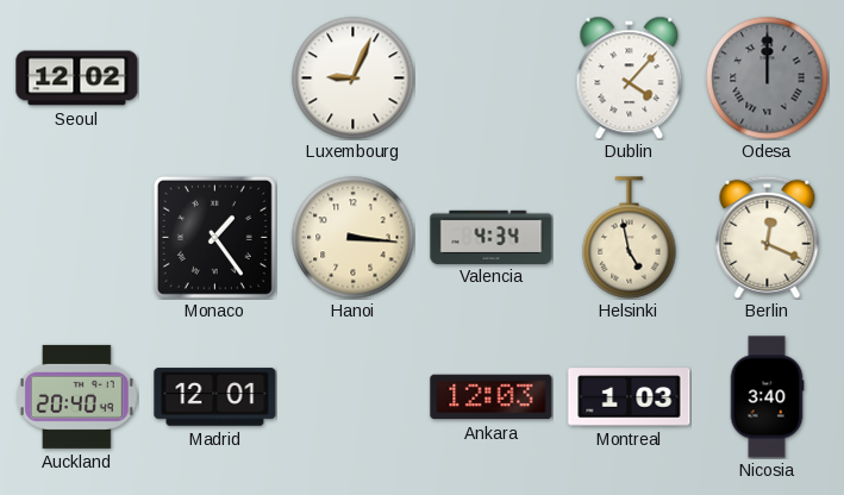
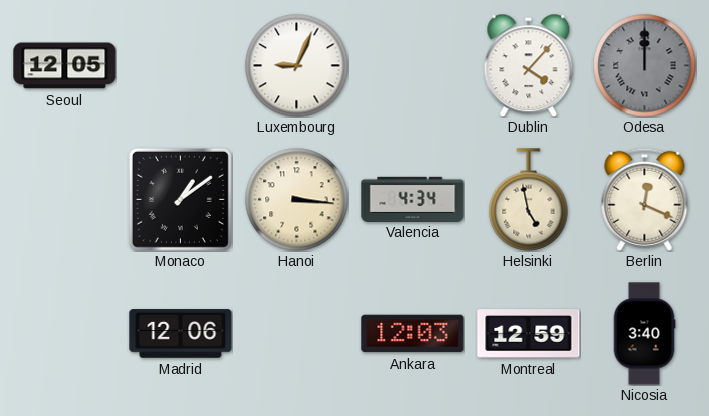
Seoul: 12:02 -> 12:05 (65, 66)
Monaco: 1:24 -> 1:09 (180, 199)
Auckland: 20:40 -> none (77, 396)
Madrid: 12:01 -> 12:06 (181, 334)
Montreal: 1:03 -> 12:59 (529, 334)
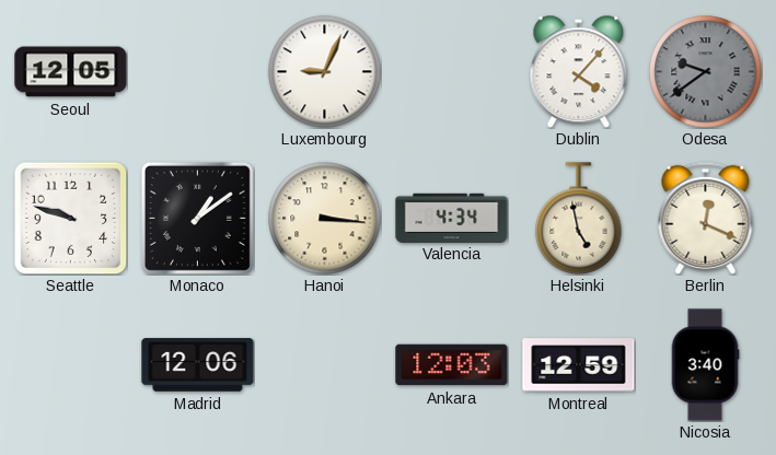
Odesa: 12:00 -> 9:39 (706, 72)
Seattle: none -> 9:48 (70, 218)
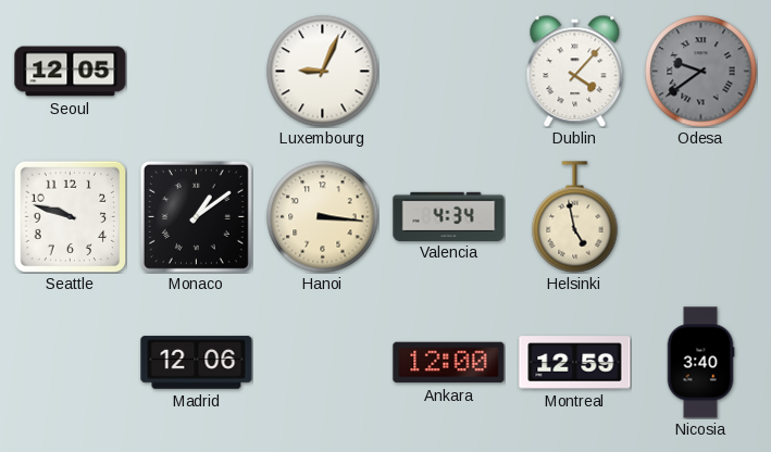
Berlin: 12:19 -> none (706, 218)
Ankara: 12:03 -> 12:00 (449, 363)
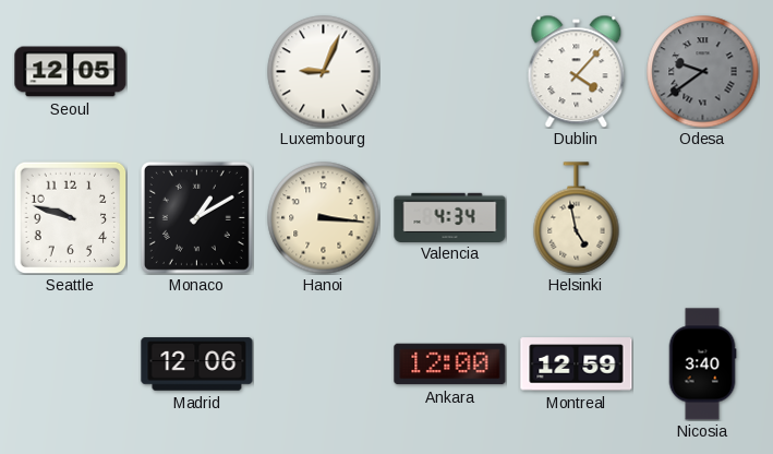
Monaco: 1:09 -> 1:10 (196, 217)
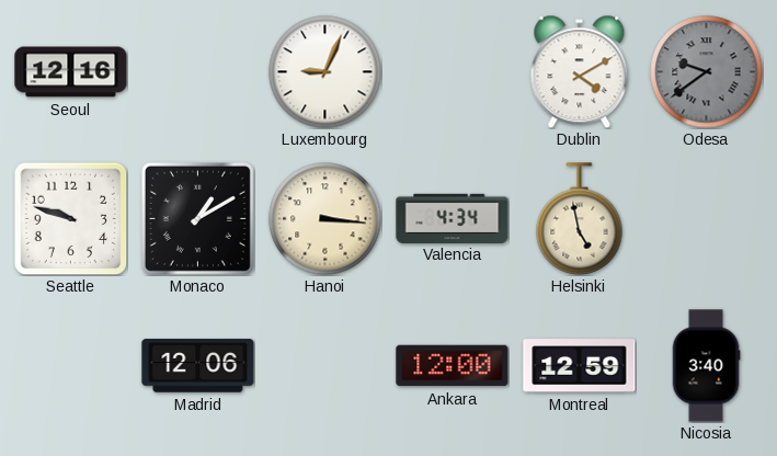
Seoul: 12:05 -> 12:16 (71, 72)
Dublin: 4:07 -> 4:10 (580, 71)
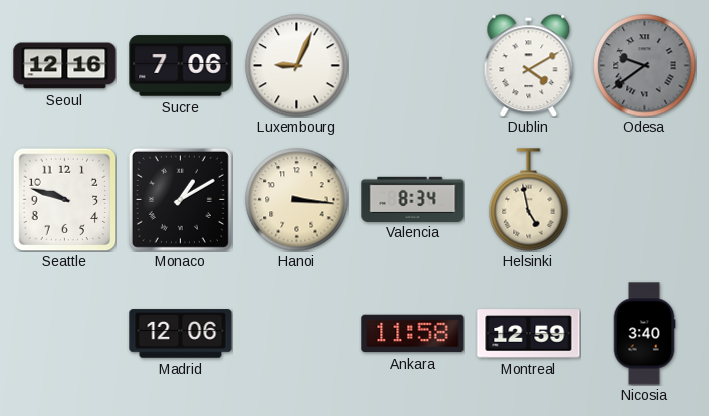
Sucre: none -> 7:06 (181, 66)
Valencia: 4:34 -> 8:34 (413, 199)
Ankara: 12:00 -> 11:58 (413, 334)
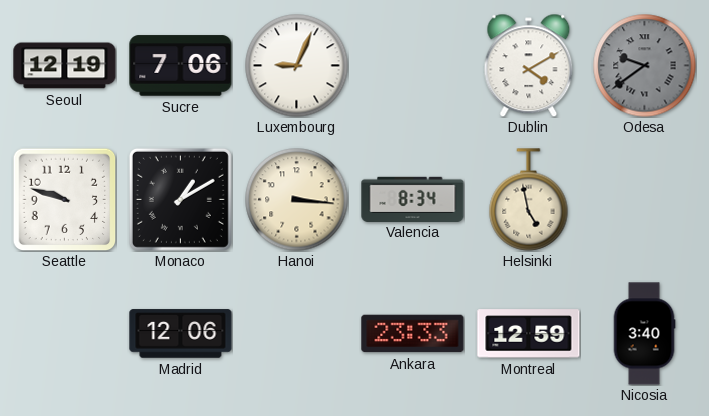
Seoul: 12:16 -> 12:19 (65, 66)
Ankara: 11:58 -> 23:33 (413, 334)
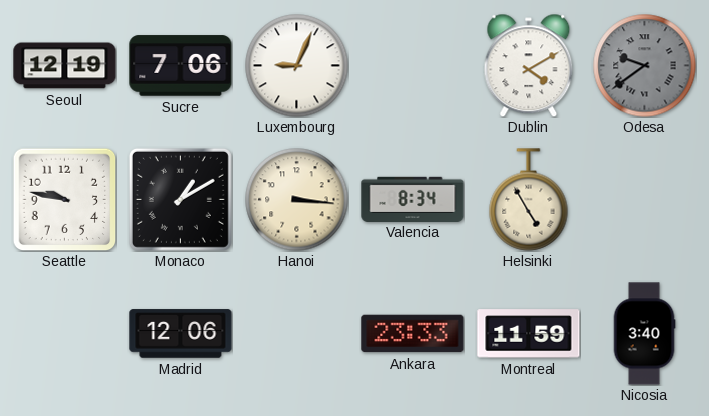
Seattle: 9:48 -> 9:47 (64, 199)
Helsinki: 4:58 -> 4:55 (529, 200)
Montreal: 12:59 -> 11:59 (529, 334)
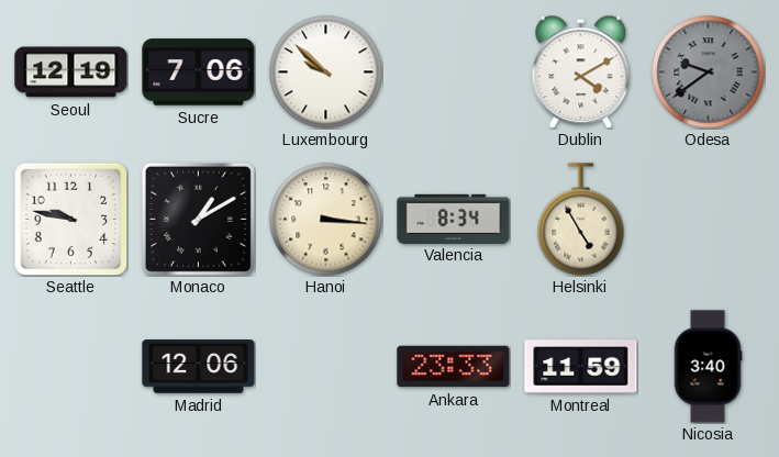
Luxembourg: 9:04 -> 9:52 (326, 73)
